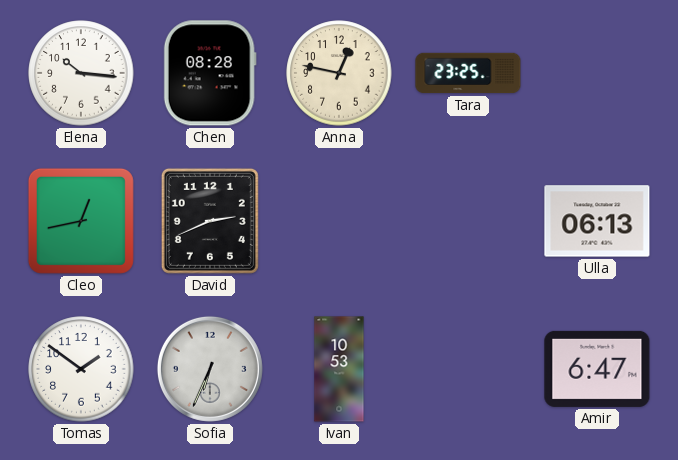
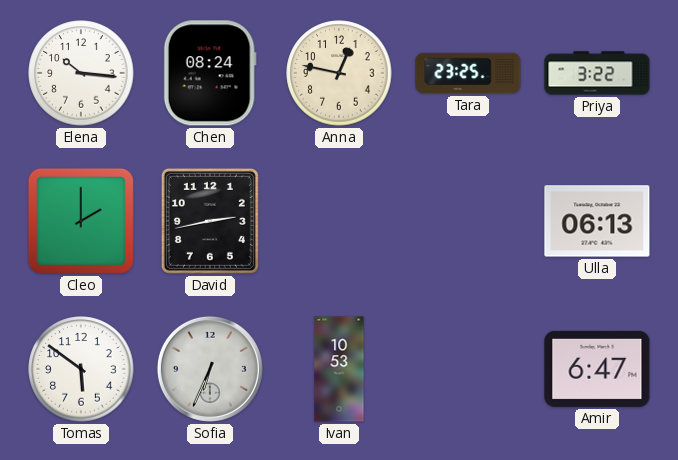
Chen: 08:28 -> 08:24 (210, 73)
Priya: none -> 3:22 (597, 73)
Cleo: 12:43 -> 2:00 (81, 221)
David: 2:41 -> 2:43 (210, 221)
Tomas: 1:51 -> 5:51 (81, 369)
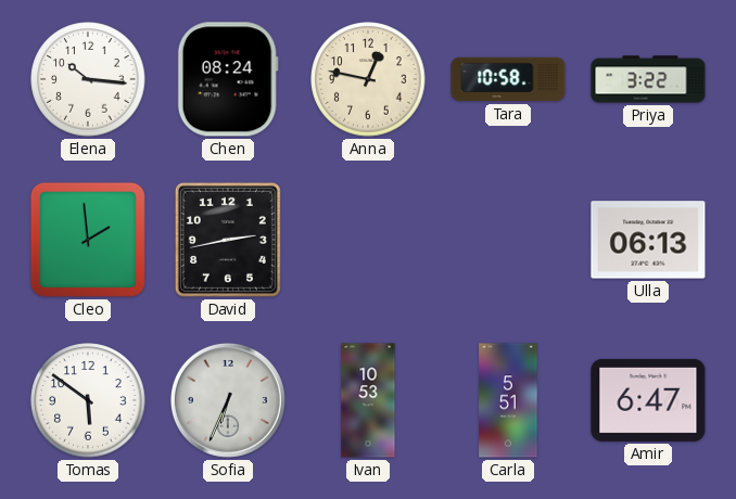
Tara: 23:25 -> 10:58 (508, 79)
Cleo: 2:00 -> 1:59 (88, 240)
Carla: none -> 5:51 (508, 400)
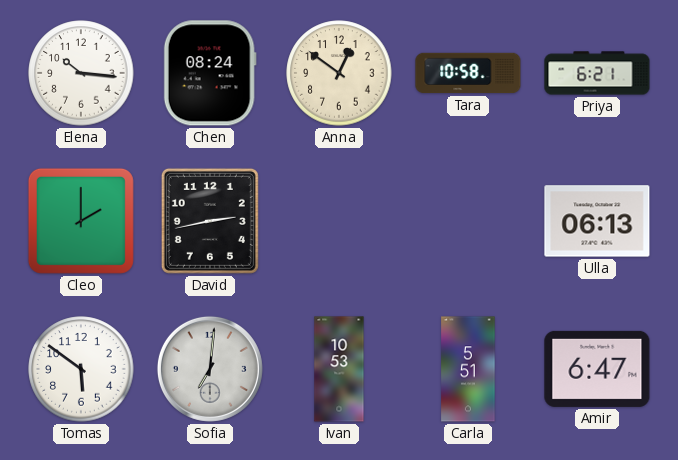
Anna: 12:47 -> 12:51 (339, 73)
Priya: 3:22 -> 6:21 (597, 73)
Cleo: 1:59 -> 2:00 (81, 221)
Sofia: 6:34 -> 7:01 (210, 369)
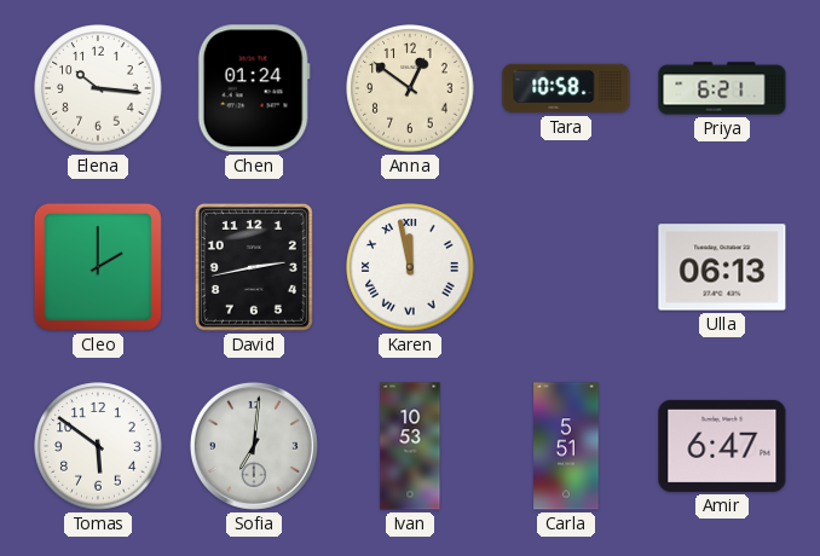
Chen: 08:24 -> 01:24 (254, 88)
Karen: none -> 11:58 (410, 267)
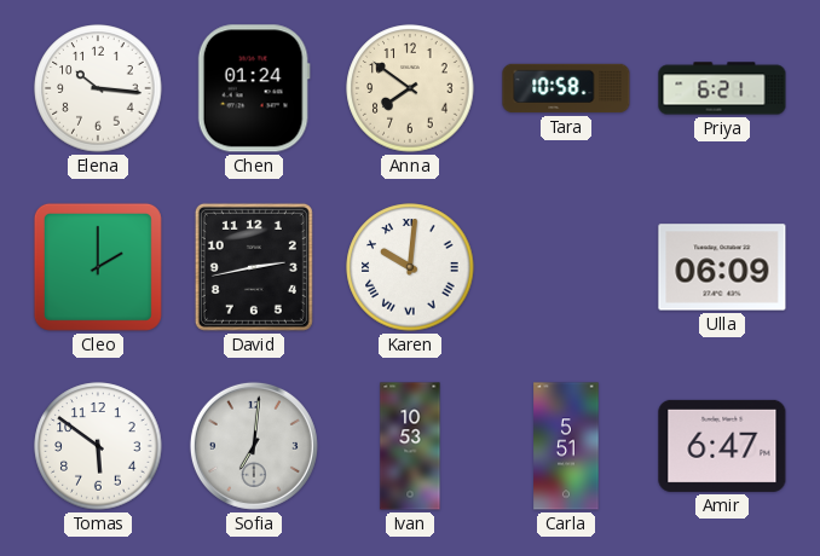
Anna: 12:51 -> 7:51 (410, 88)
Karen: 11:58 -> 10:01 (410, 267)
Ulla: 06:13 -> 06:09 (722, 267)
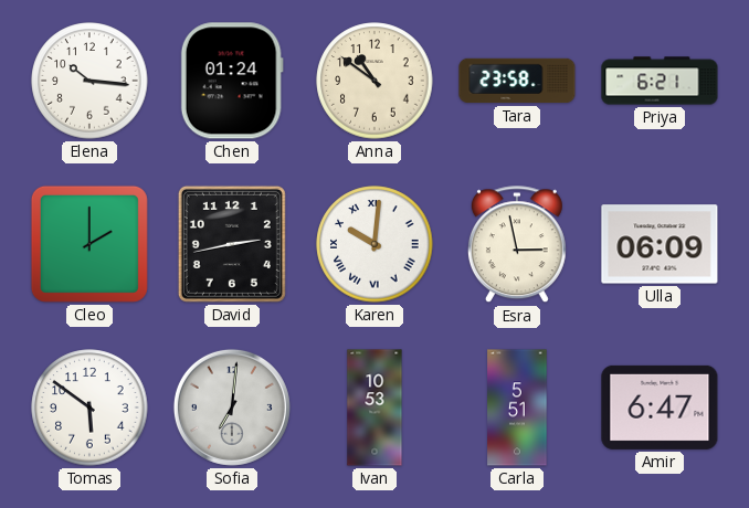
Anna: 7:51 -> 10:51 (374, 81)
Tara: 10:58 -> 23:58 (517, 81)
Esra: none -> 2:58 (517, 245)
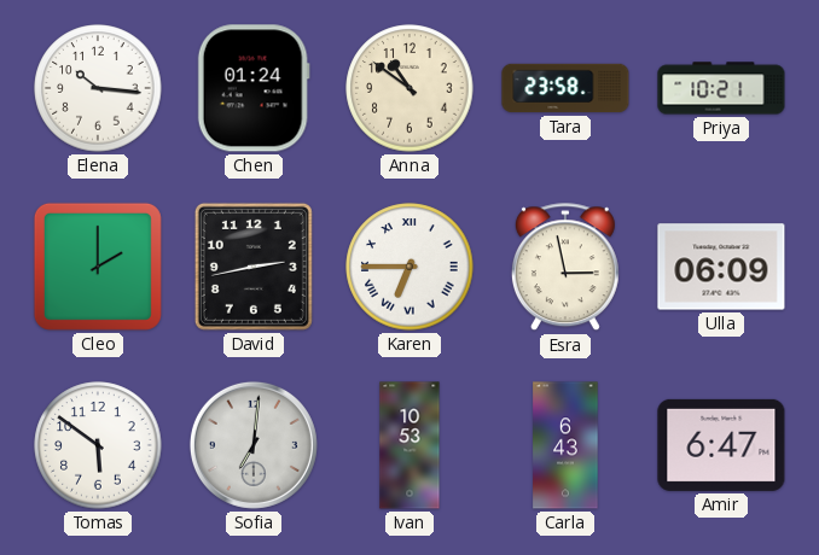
Priya: 6:21 -> 10:21 (721, 88)
Karen: 10:01 -> 6:45 (409, 267)
Carla: 5:51 -> 6:43 (565, 445)
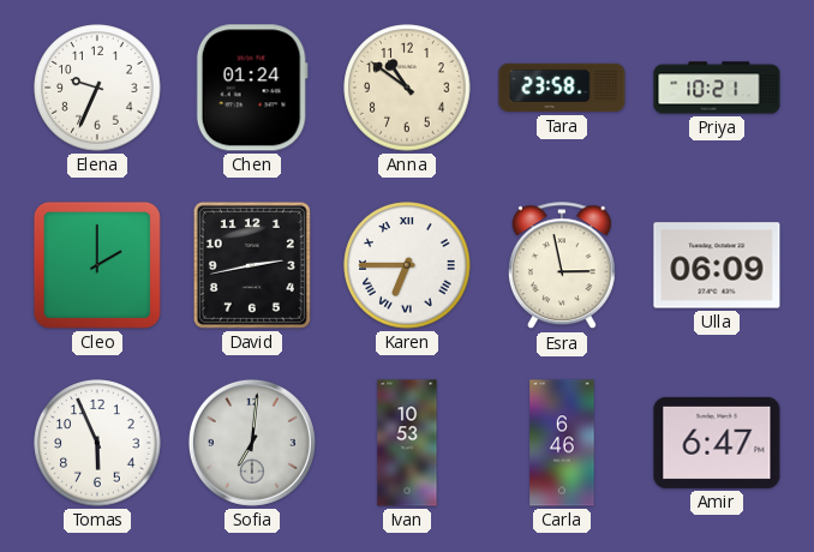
Elena: 10:16 -> 9:34 (97, 88)
Tomas: 5:51 -> 5:56 (97, 443)
Carla: 6:43 -> 6:46 (562, 443)
